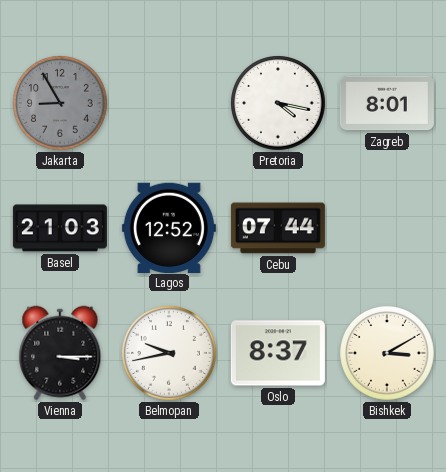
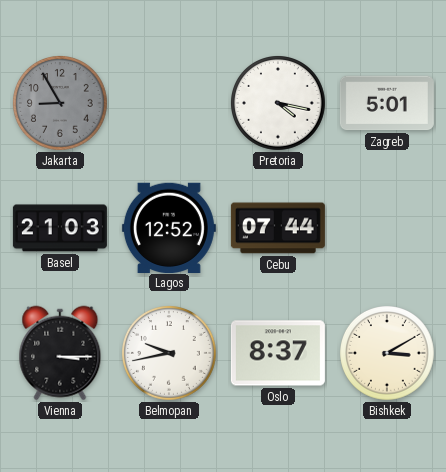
Zagreb: 8:01 -> 5:01 (387, 103)
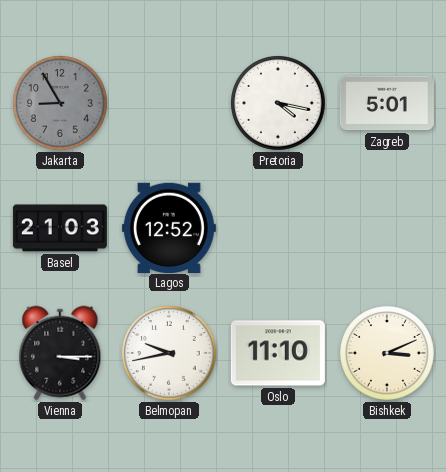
Cebu: 07:44 -> none (278, 228)
Oslo: 8:37 -> 11:10 (278, 353)
Bishkek: 3:10 -> 3:11 (388, 354)
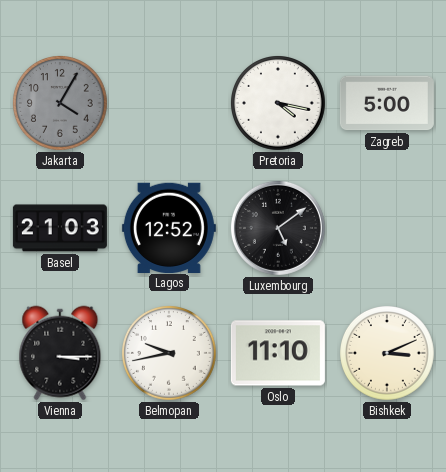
Jakarta: 8:55 -> 4:05 (61, 104)
Zagreb: 5:01 -> 5:00 (387, 103)
Luxembourg: none -> 5:09 (278, 228)
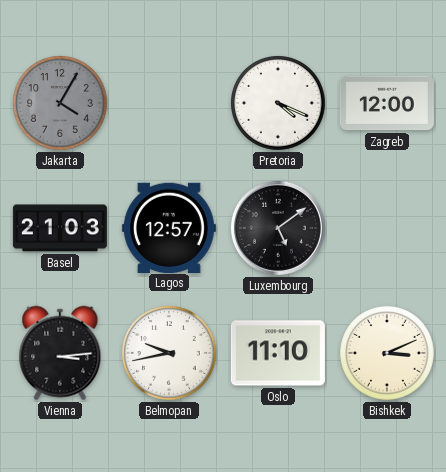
Pretoria: 4:17 -> 4:19 (279, 104)
Zagreb: 5:00 -> 12:00 (387, 103)
Lagos: 12:52 -> 12:57 (169, 227)
Vienna: 3:15 -> 3:14 (60, 353)
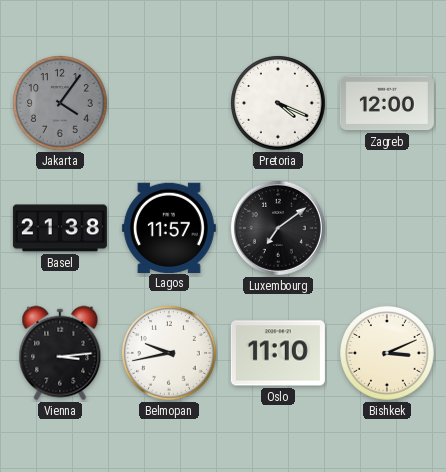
Jakarta: 4:05 -> 4:06 (61, 104)
Basel: 21:03 -> 21:38 (60, 228)
Lagos: 12:57 -> 11:57 (169, 227)
Luxembourg: 5:09 -> 7:09 (278, 228)
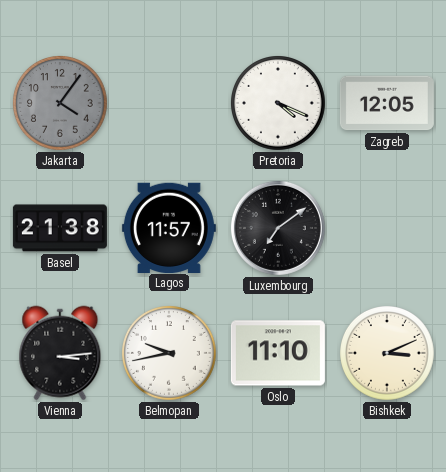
Zagreb: 12:00 -> 12:05 (387, 103)
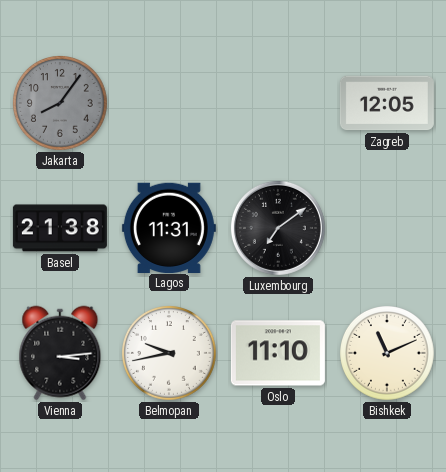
Jakarta: 4:06 -> 8:06 (61, 104)
Pretoria: 4:19 -> none (279, 104)
Lagos: 11:57 -> 11:31 (169, 227)
Bishkek: 3:11 -> 11:11 (388, 354)
